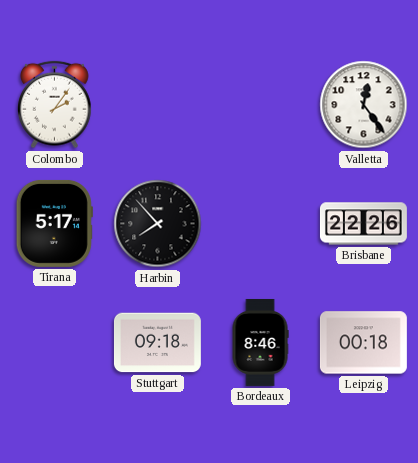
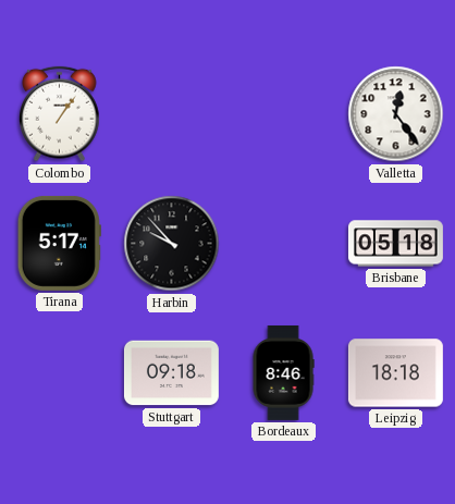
Colombo: 2:06 -> 1:06 (60, 114)
Harbin: 7:53 -> 9:53 (172, 244)
Brisbane: 22:26 -> 05:18 (395, 244)
Leipzig: 00:18 -> 18:18 (395, 373)
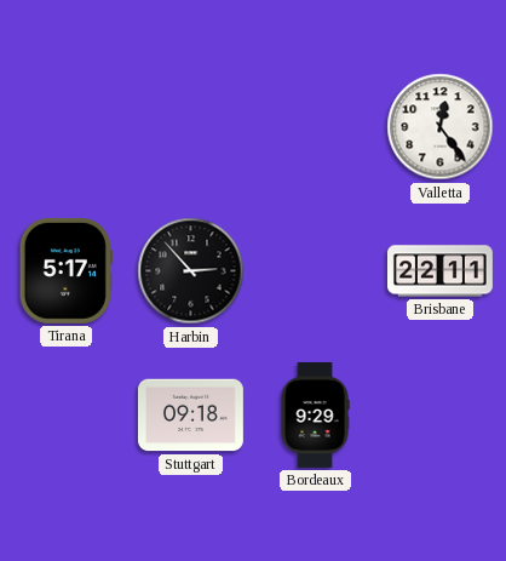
Colombo: 1:06 -> none (60, 114)
Harbin: 9:53 -> 2:53 (191, 271)
Brisbane: 05:18 -> 22:11 (439, 271)
Bordeaux: 8:46 -> 9:29 (315, 414)
Leipzig: 18:18 -> none (395, 373)
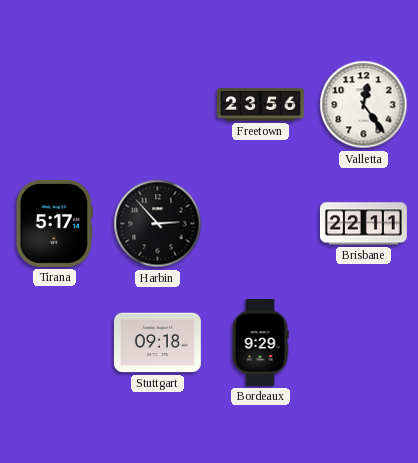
Freetown: none -> 23:56 (260, 105)
